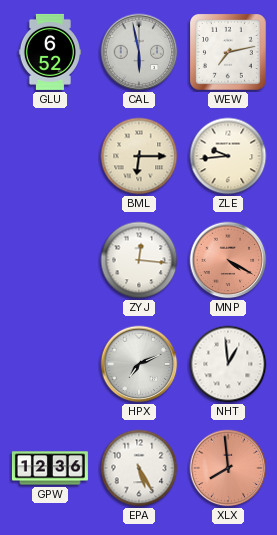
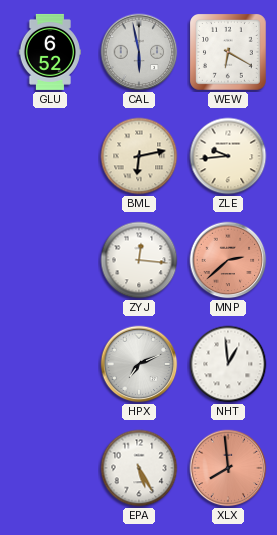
WEW: 7:13 -> 6:20 (229, 53)
BML: 6:15 -> 6:13 (139, 156)
MNP: 4:20 -> 2:38 (228, 260)
GPW: 12:36 -> none (50, 468)
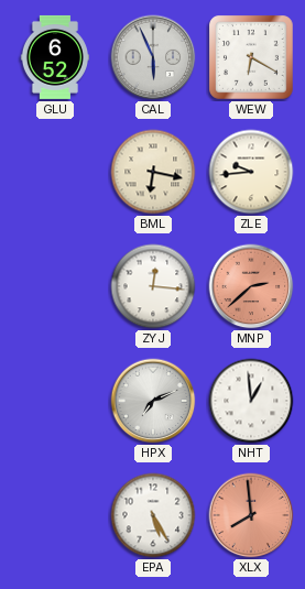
CAL: 5:58 -> 5:56 (153, 57)
BML: 6:13 -> 6:17 (153, 172)
